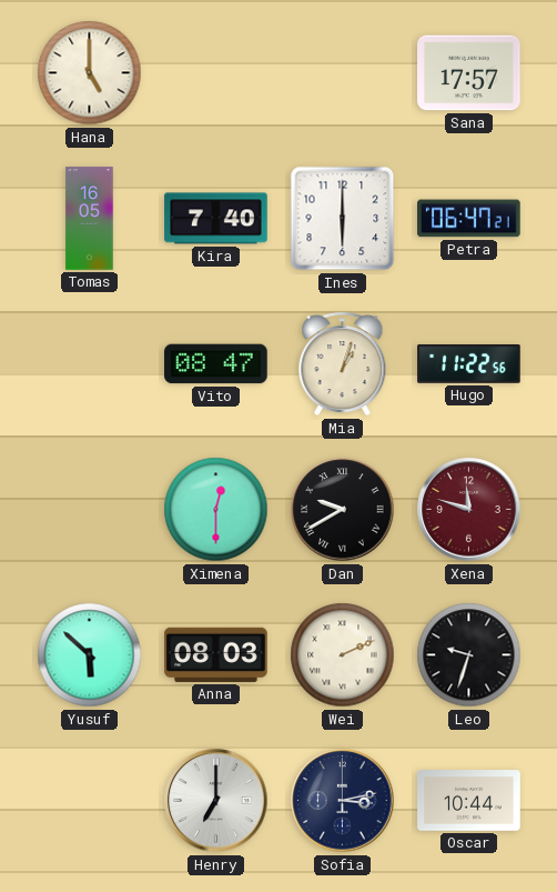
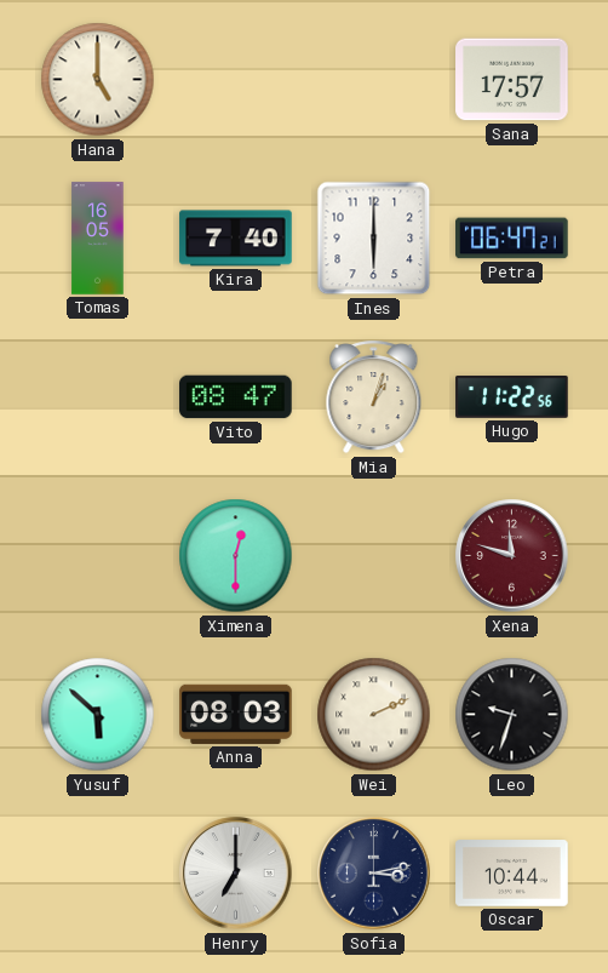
Dan: 9:40 -> none (343, 510)
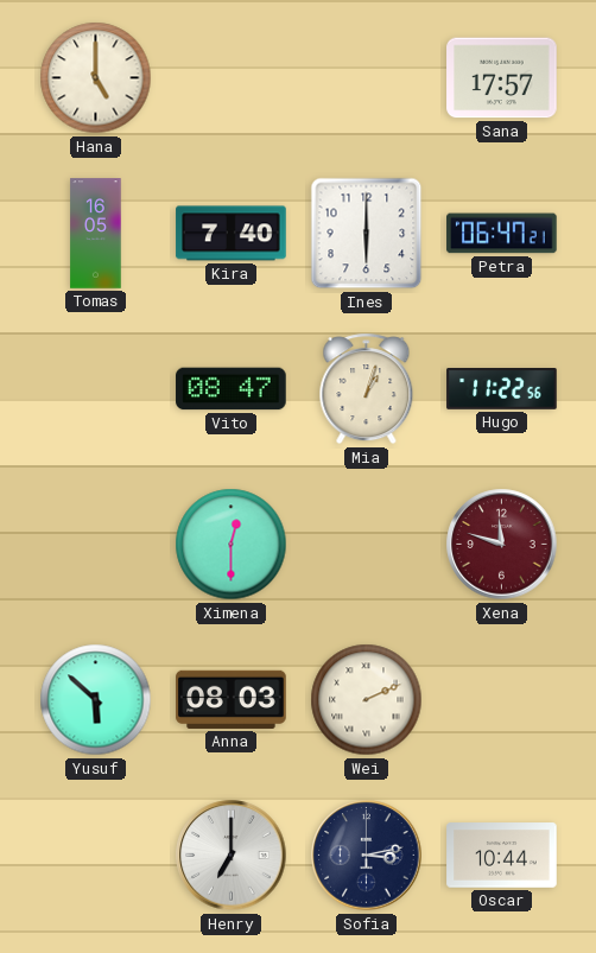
Leo: 9:33 -> none (512, 715)
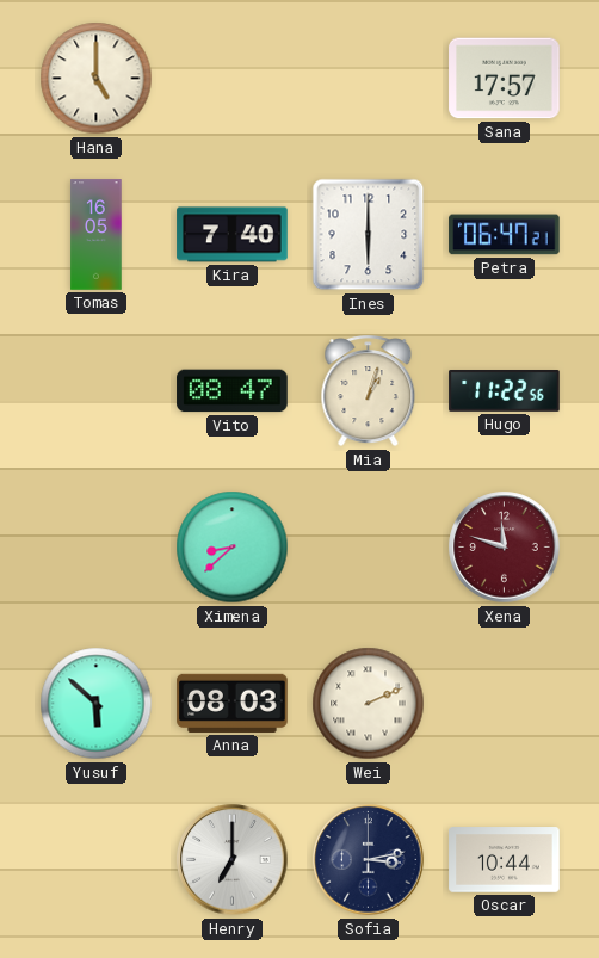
Ximena: 12:30 -> 8:38 (233, 548)
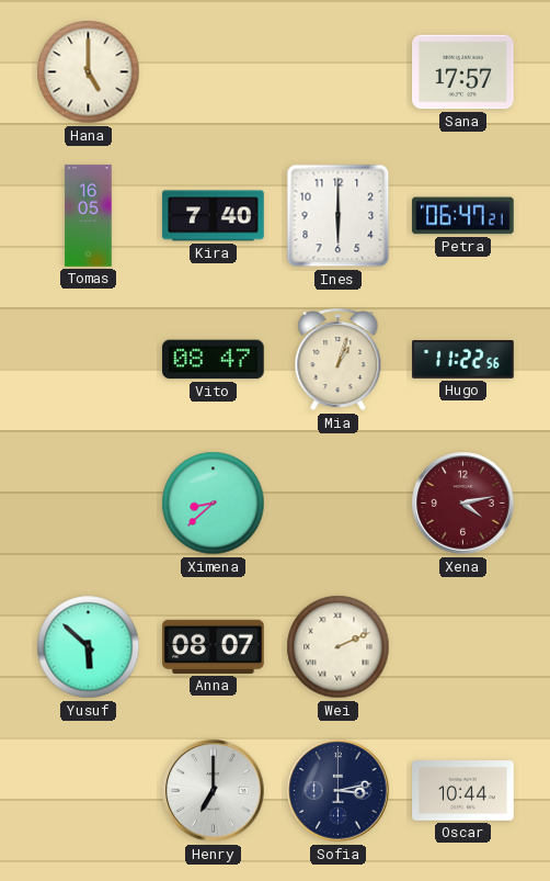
Xena: 11:48 -> 4:13 (463, 504)
Anna: 08:03 -> 08:07 (214, 646)
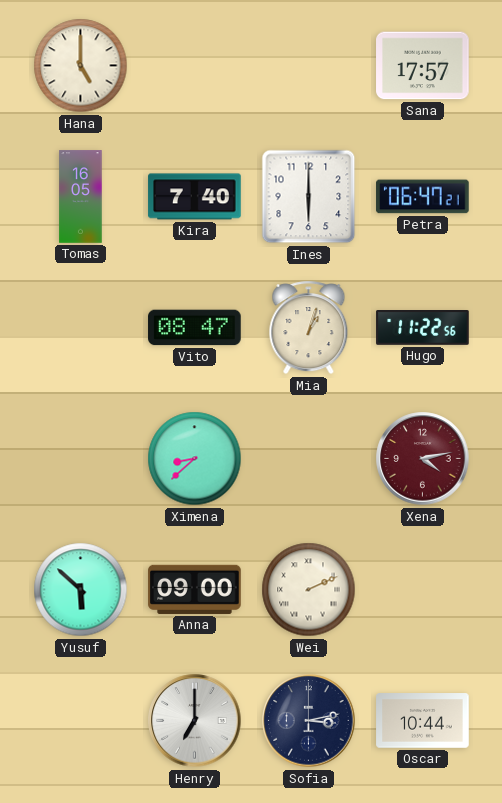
Anna: 08:07 -> 09:00 (195, 589)
